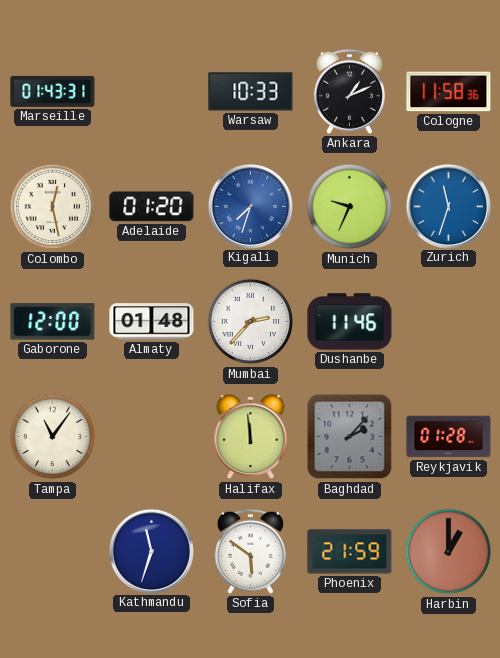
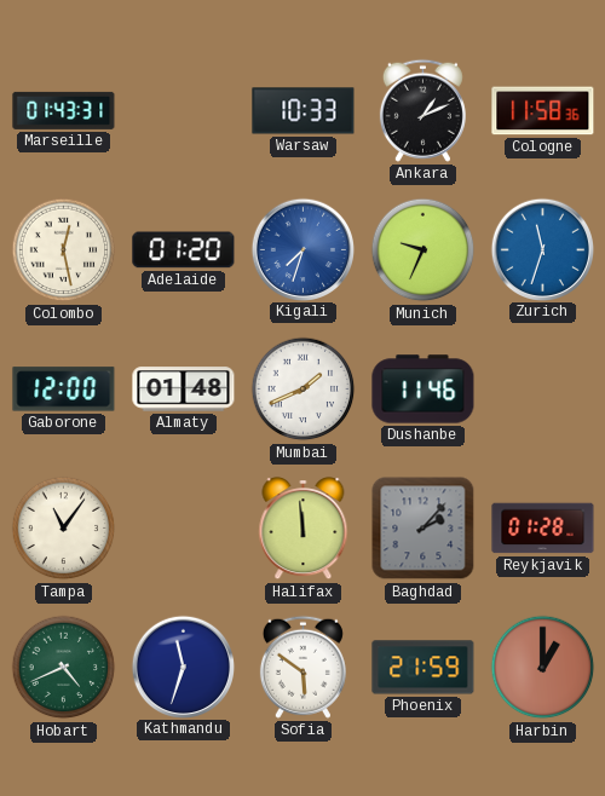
Mumbai: 2:37 -> 1:41 (304, 390)
Hobart: none -> 4:41 (64, 668)
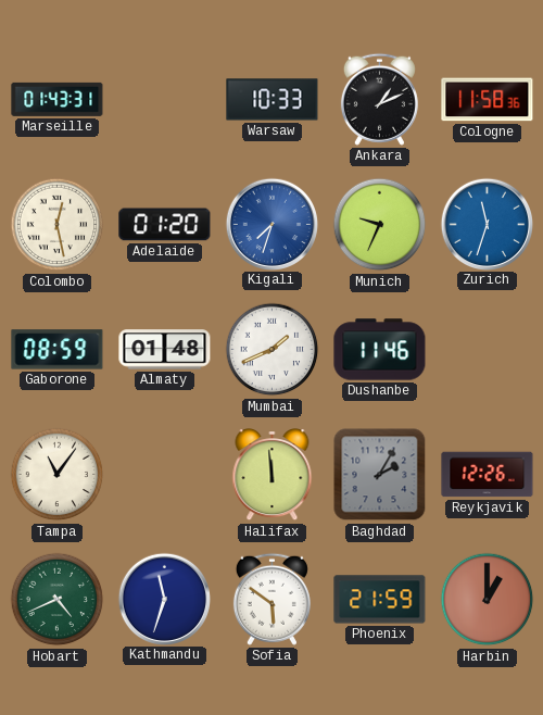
Gaborone: 12:00 -> 08:59 (58, 350)
Baghdad: 2:07 -> 2:05 (380, 475)
Reykjavik: 01:28 -> 12:26 (488, 475)
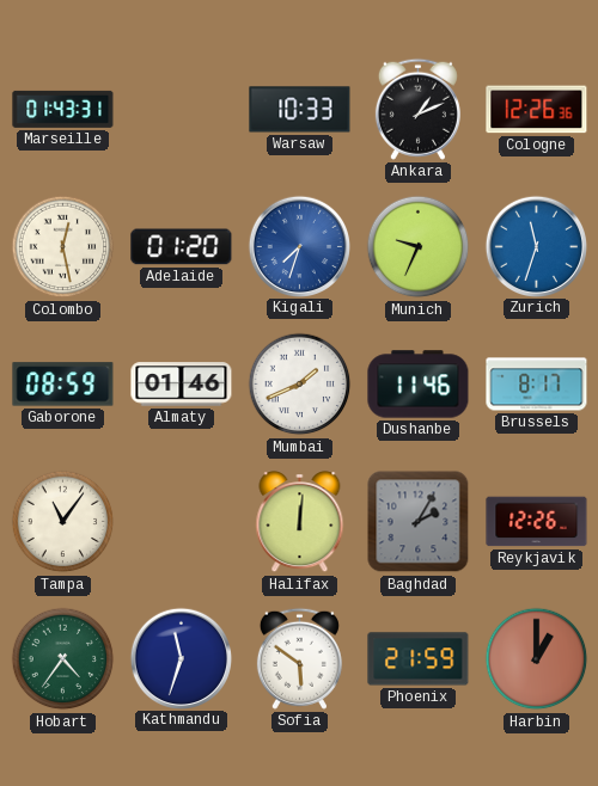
Cologne: 11:58 -> 12:26 (537, 110)
Almaty: 01:48 -> 01:46 (182, 385)
Brussels: none -> 8:17 (537, 385)
Halifax: 11:59 -> 12:01 (300, 522)
Hobart: 4:41 -> 4:36 (63, 659)
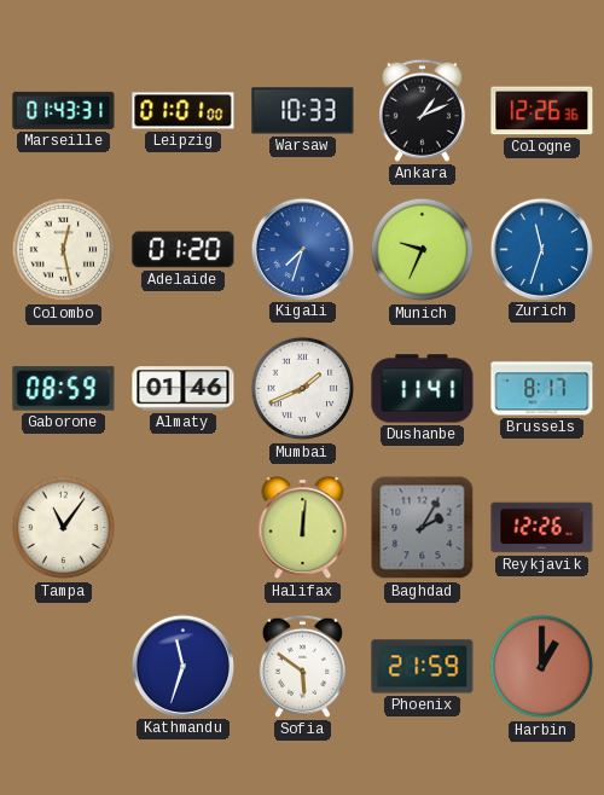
Leipzig: none -> 01:01 (184, 111)
Dushanbe: 11:46 -> 11:41 (423, 389)
Hobart: 4:36 -> none (63, 659)
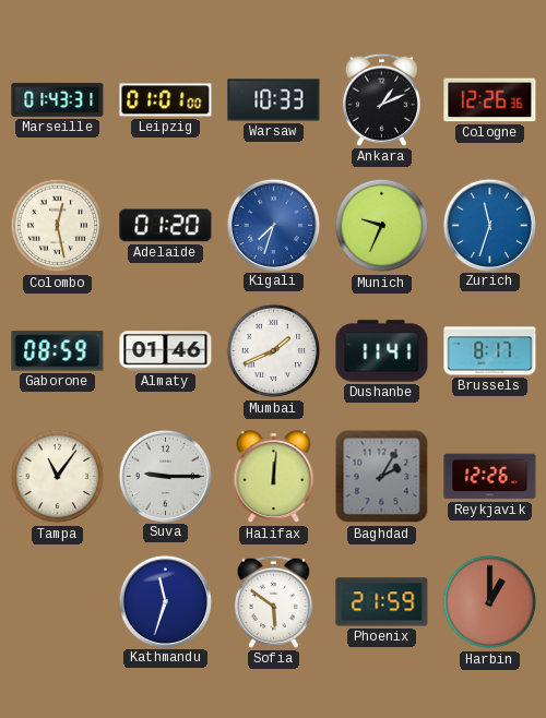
Suva: none -> 9:15 (165, 476)
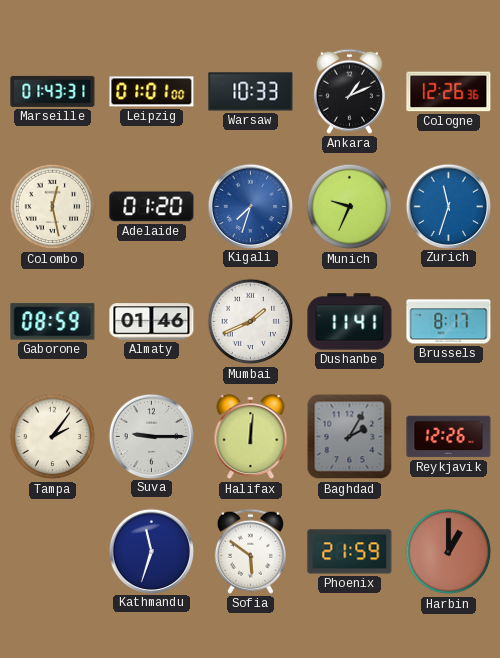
Tampa: 11:06 -> 2:06 (53, 437)
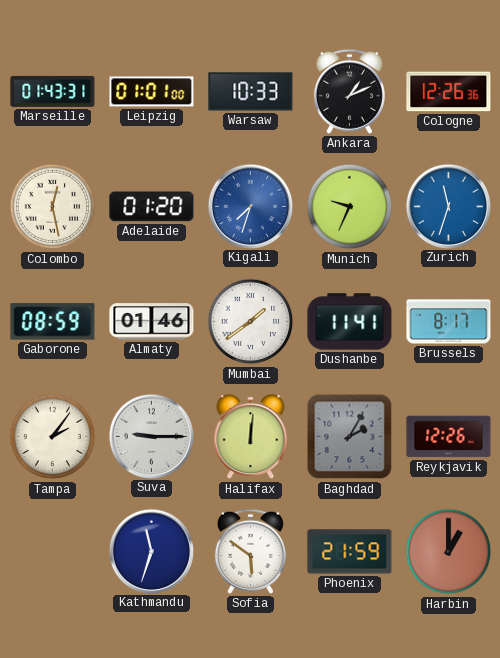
Mumbai: 1:41 -> 1:39 (251, 322)
